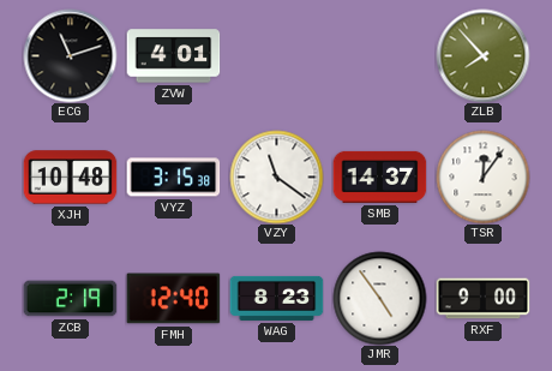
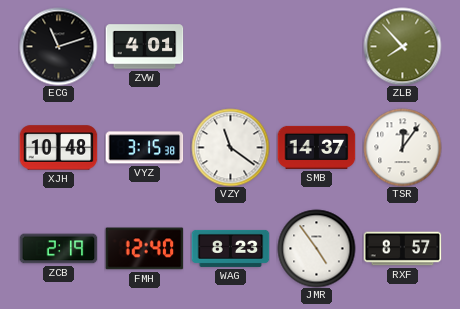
RXF: 9:00 -> 8:57 (402, 249)
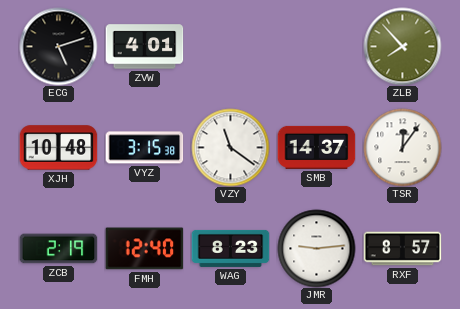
ECG: 11:12 -> 5:12 (58, 46)
JMR: 4:54 -> 9:14 (316, 248)
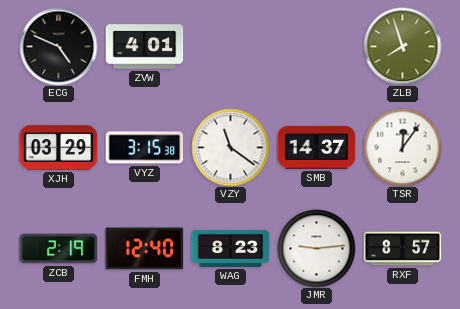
ECG: 5:12 -> 4:49 (58, 46)
ZLB: 7:53 -> 7:57 (402, 46)
XJH: 10:48 -> 03:29 (58, 148)
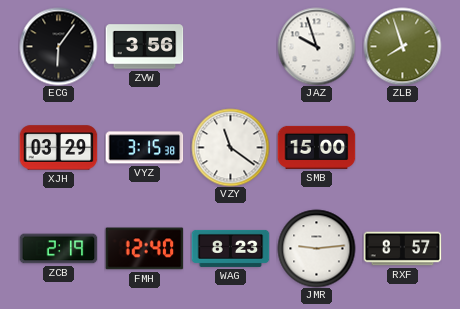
ECG: 4:49 -> 6:06 (58, 46)
ZVW: 4:01 -> 3:56 (144, 47)
JAZ: none -> 9:57 (316, 46)
SMB: 14:37 -> 15:00 (316, 147)
TSR: 12:06 -> none (402, 147)
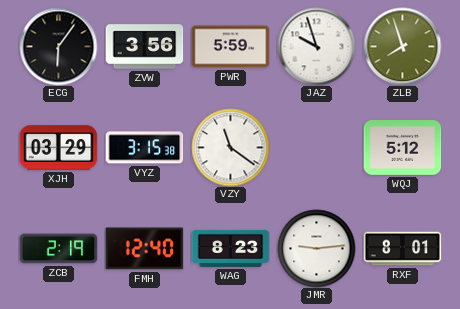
PWR: none -> 5:59 (230, 47)
SMB: 15:00 -> none (316, 147)
WQJ: none -> 5:12 (402, 148)
RXF: 8:57 -> 8:01 (402, 249)
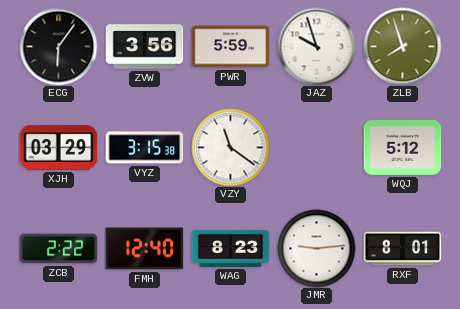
ZCB: 2:19 -> 2:22 (58, 249)
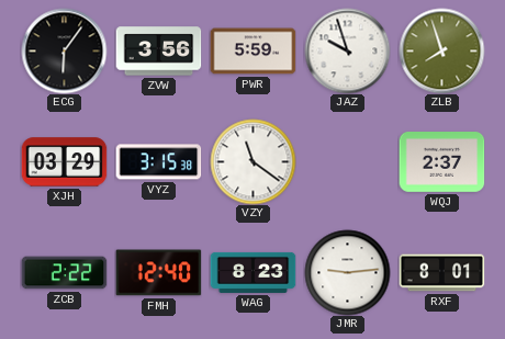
WQJ: 5:12 -> 2:37 (441, 162)
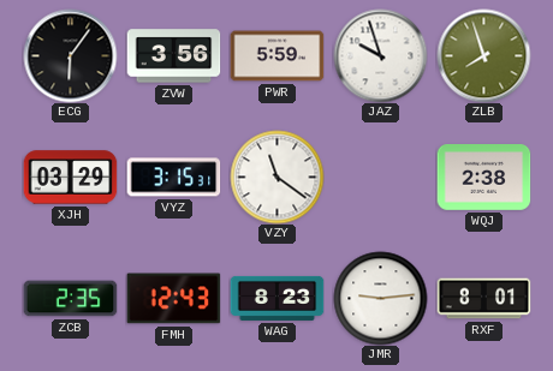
VYZ: 3:15:38 -> 3:15:31 (173, 178)
WQJ: 2:37 -> 2:38 (483, 178)
ZCB: 2:22 -> 2:35 (70, 299)
FMH: 12:40 -> 12:43 (173, 299)
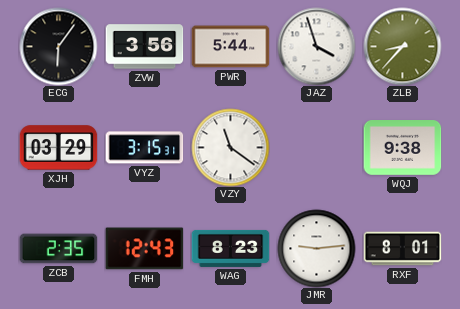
PWR: 5:59 -> 5:44 (230, 47)
JAZ: 9:57 -> 3:57 (316, 46)
ZLB: 7:57 -> 8:37 (402, 46)
WQJ: 2:38 -> 9:38 (402, 148)
